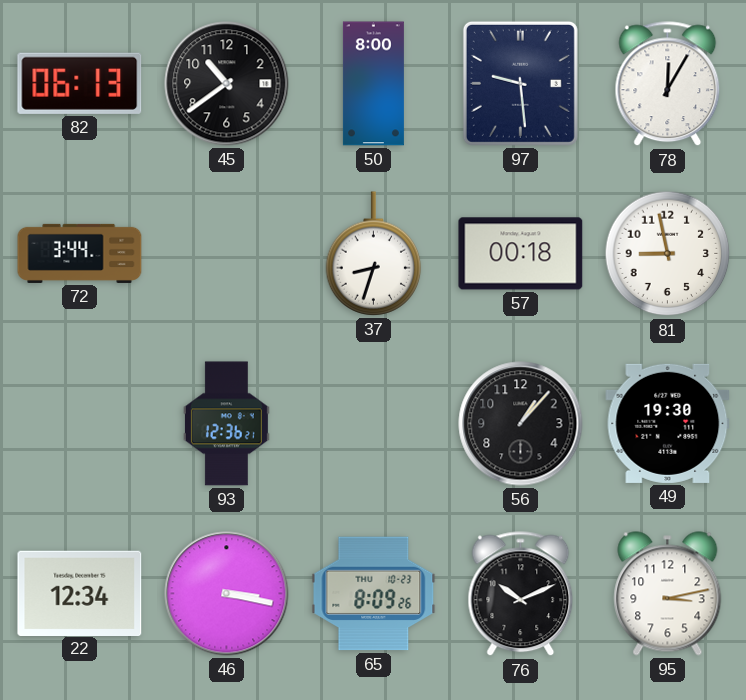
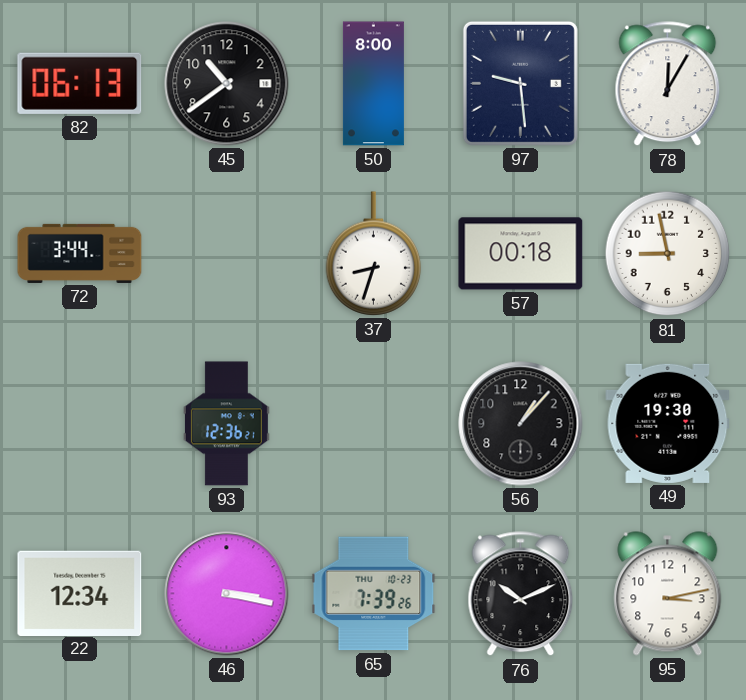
65: 8:09 -> 7:39 (374, 594)
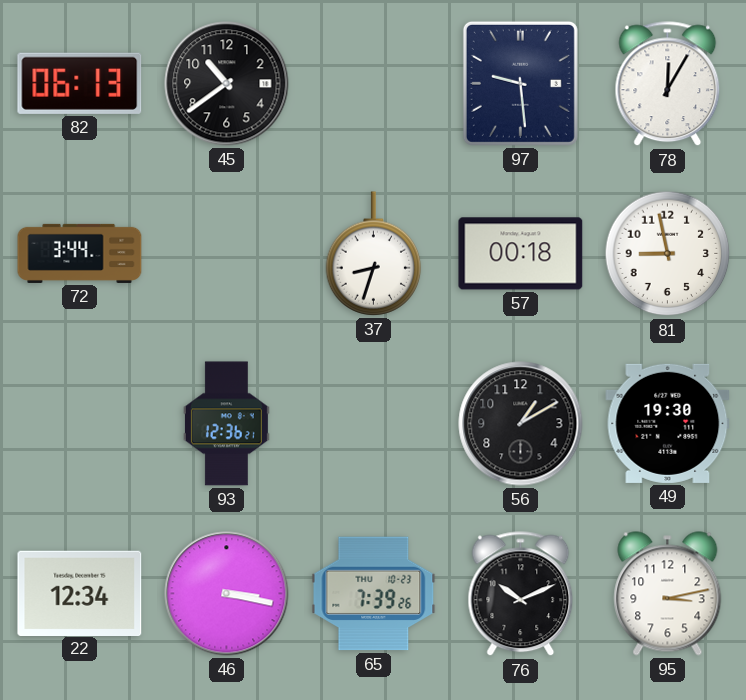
50: 8:00 -> none (373, 84)
56: 1:07 -> 1:10 (521, 424)
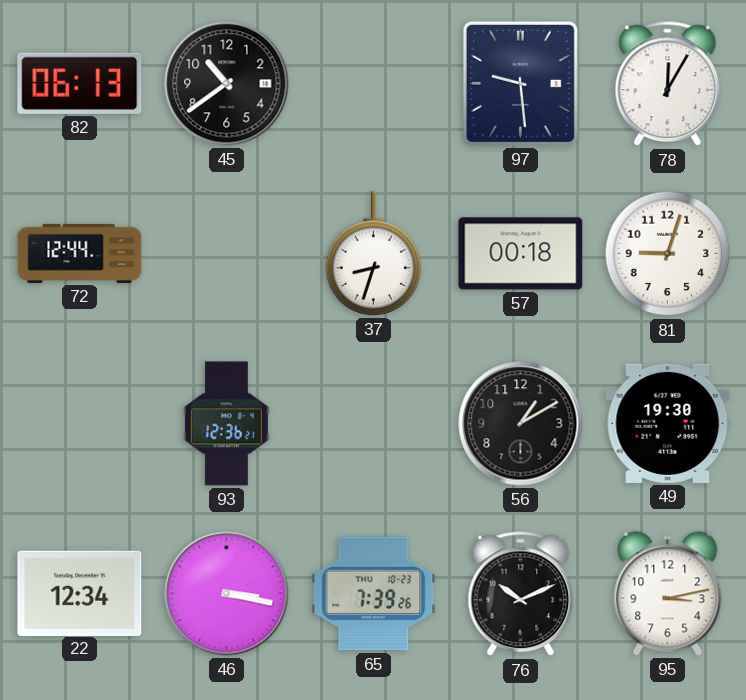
72: 3:44 -> 12:44 (80, 253)
81: 8:58 -> 9:03 (668, 254)
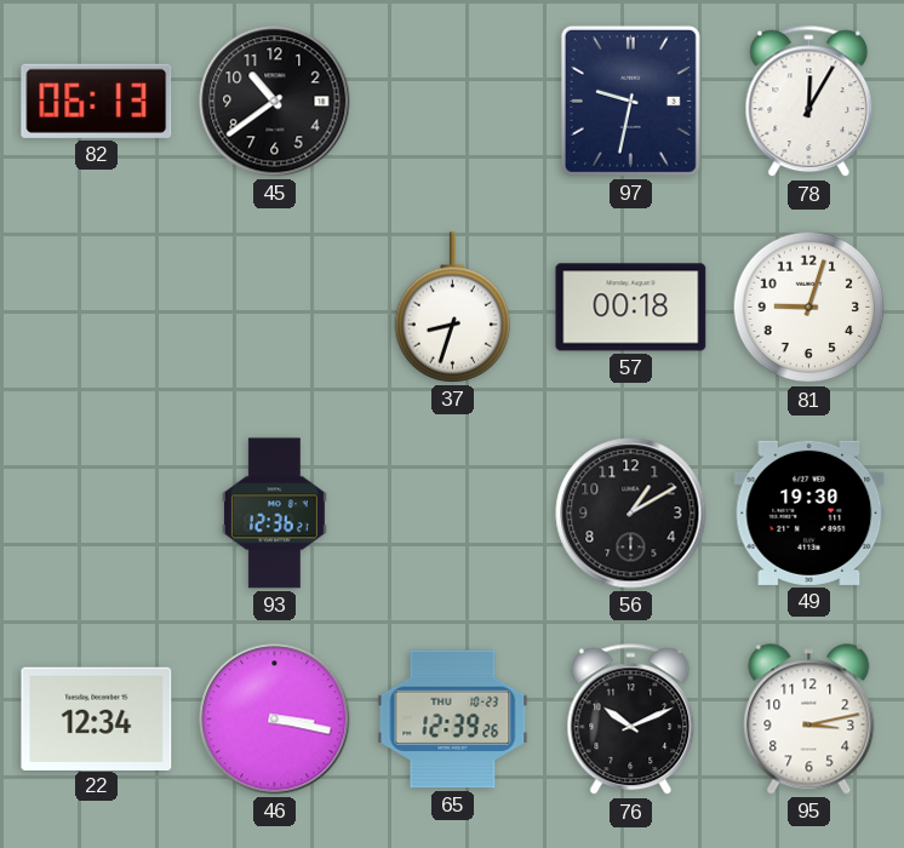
97: 9:29 -> 9:32 (630, 101)
72: 12:44 -> none (80, 253)
65: 7:39 -> 12:39 (453, 720)
